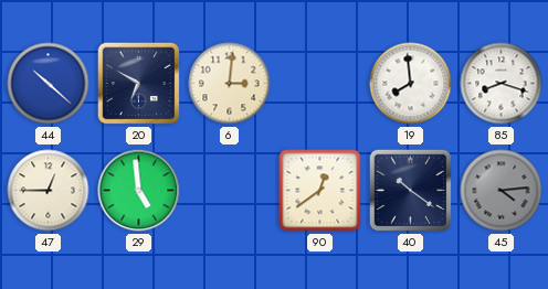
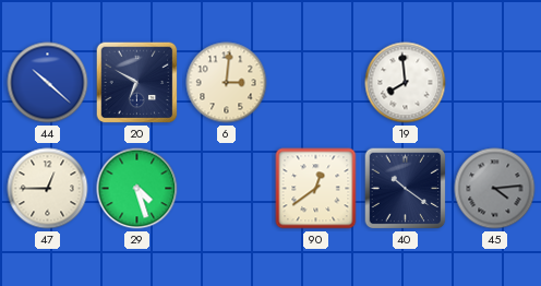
85: 8:18 -> none (502, 84)
29: 4:59 -> 4:27 (137, 189)
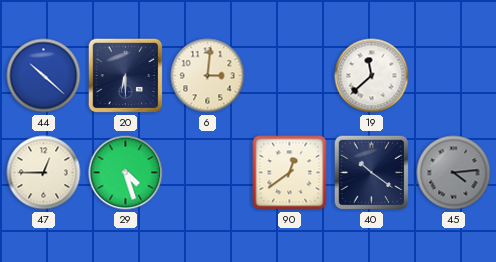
20: 6:50 -> 6:30 (126, 76)
19: 7:59 -> 11:38 (372, 76)
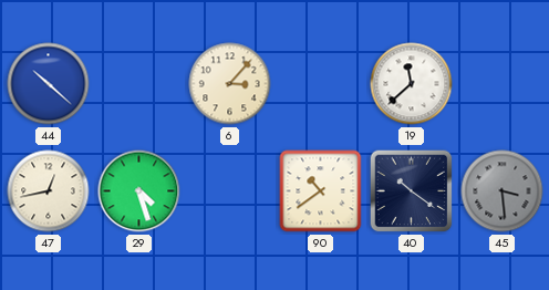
20: 6:30 -> none (126, 76)
6: 3:01 -> 3:07 (230, 84)
47: 12:45 -> 12:43 (49, 191)
90: 12:39 -> 10:39 (321, 191)
45: 4:14 -> 3:29 (503, 191)
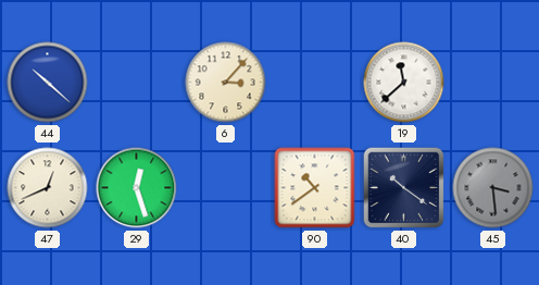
47: 12:43 -> 12:41 (48, 188)
29: 4:27 -> 12:27 (137, 188)
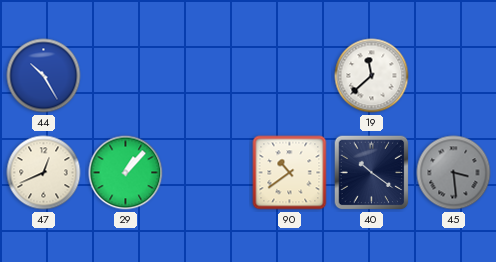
44: 10:22 -> 10:25 (44, 76)
6: 3:07 -> none (226, 83)
29: 12:27 -> 1:07 (126, 173)
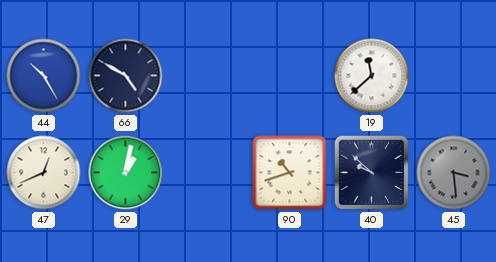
66: none -> 4:50 (126, 76)
29: 1:07 -> 1:02 (126, 173)
90: 10:39 -> 10:42 (290, 173)
40: 10:21 -> 9:52 (372, 173)
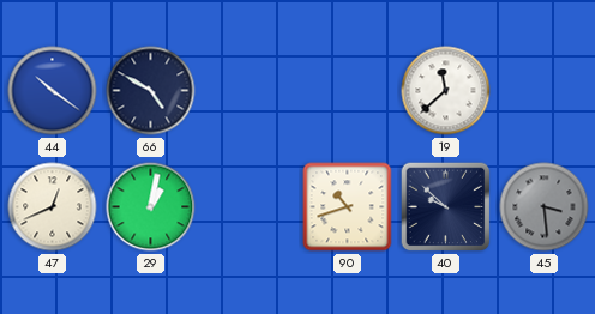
44: 10:25 -> 10:21 (53, 91)
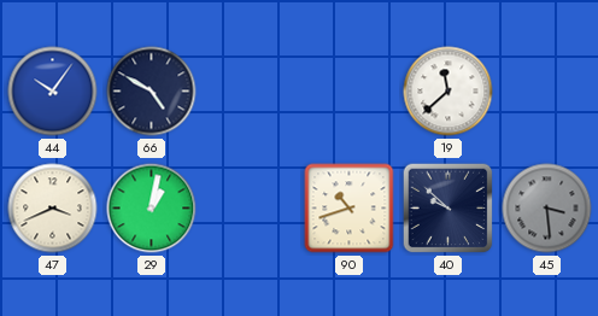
44: 10:21 -> 10:06 (53, 92)
47: 12:41 -> 3:41 (53, 209)
